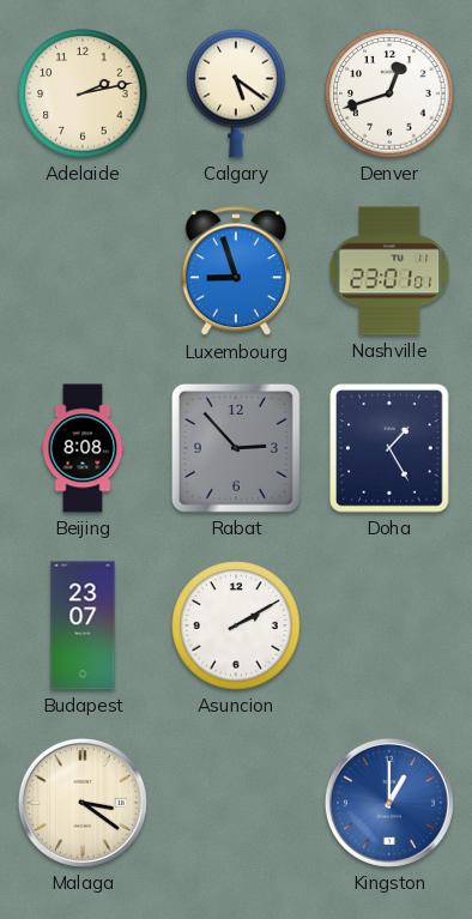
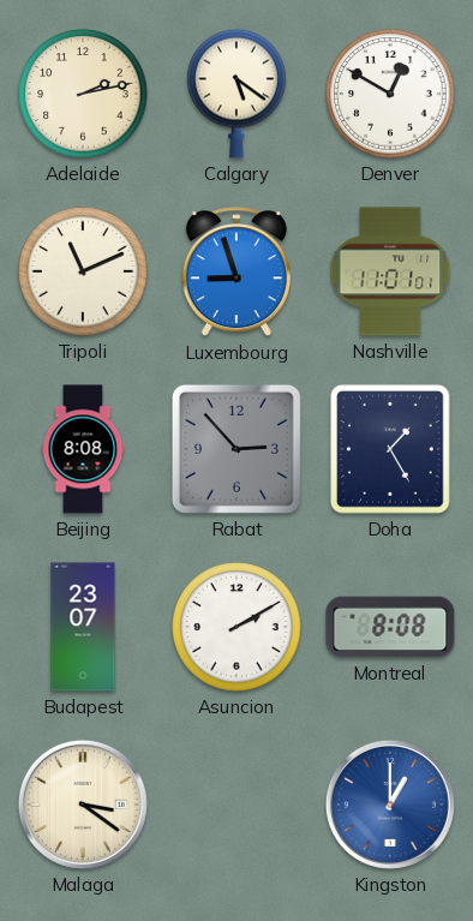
Denver: 12:42 -> 12:50 (390, 94)
Tripoli: none -> 11:11 (83, 271)
Nashville: 23:01 -> 11:01 (390, 271)
Montreal: none -> 8:08 (390, 627)
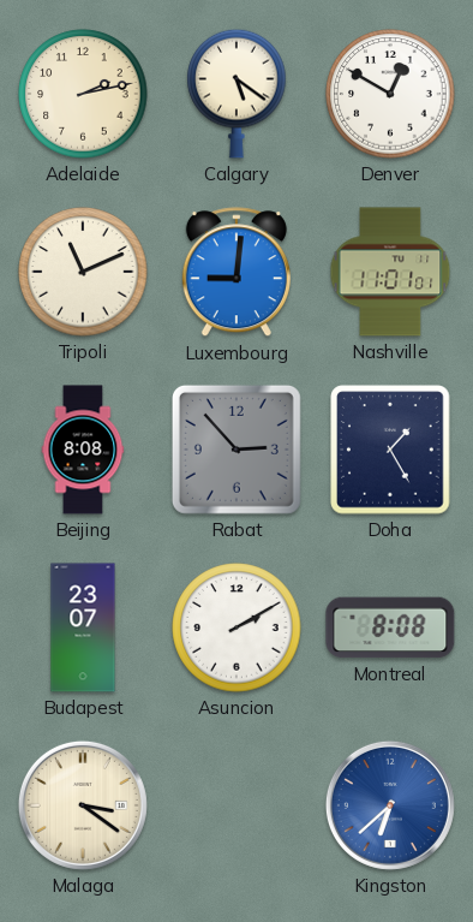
Luxembourg: 8:57 -> 9:01 (237, 273)
Kingston: 1:00 -> 6:38 (390, 805)
